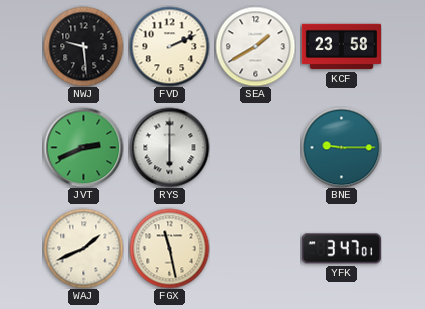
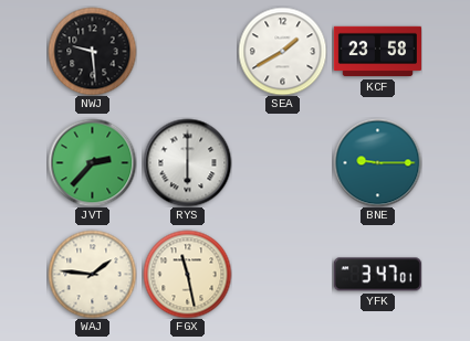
FVD: 2:11 -> none (169, 46)
JVT: 2:41 -> 2:37 (92, 162)
WAJ: 1:41 -> 1:46 (92, 274)
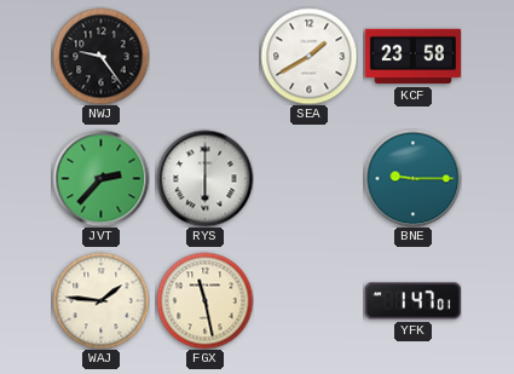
NWJ: 9:29 -> 9:24 (100, 56)
YFK: 3:47 -> 1:47 (412, 301)
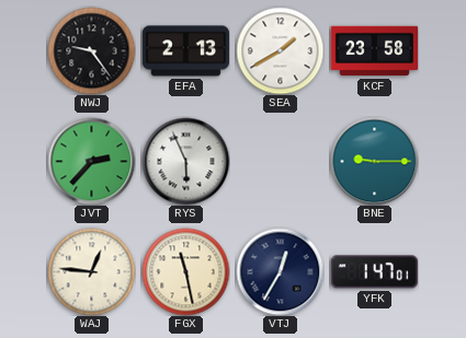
EFA: none -> 2:13 (185, 51)
RYS: 6:00 -> 5:56 (185, 161)
WAJ: 1:46 -> 12:46 (91, 271)
VTJ: none -> 12:35 (280, 271)
